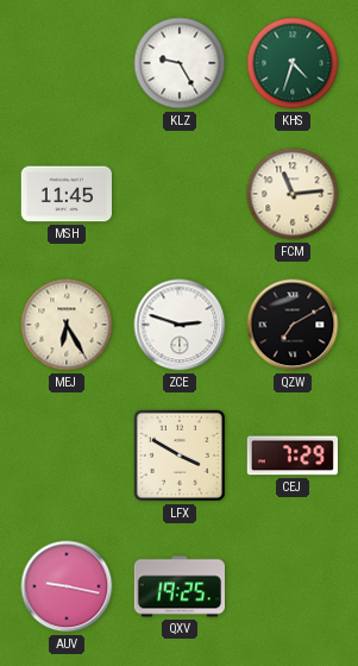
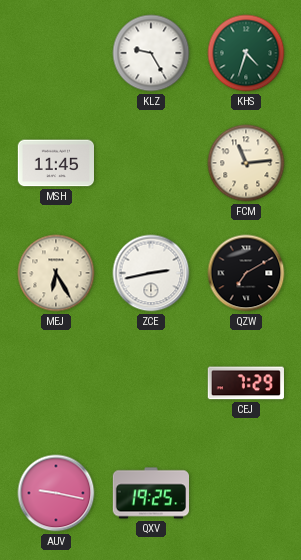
ZCE: 2:48 -> 2:43 (151, 273)
LFX: 3:50 -> none (180, 455)
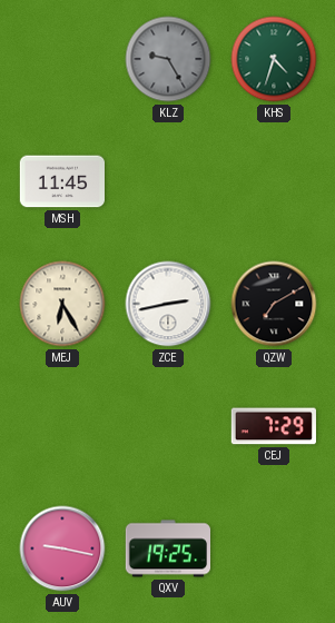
KLZ dial: white -> grey (168, 59)
FCM: 11:14 -> none (246, 163)
